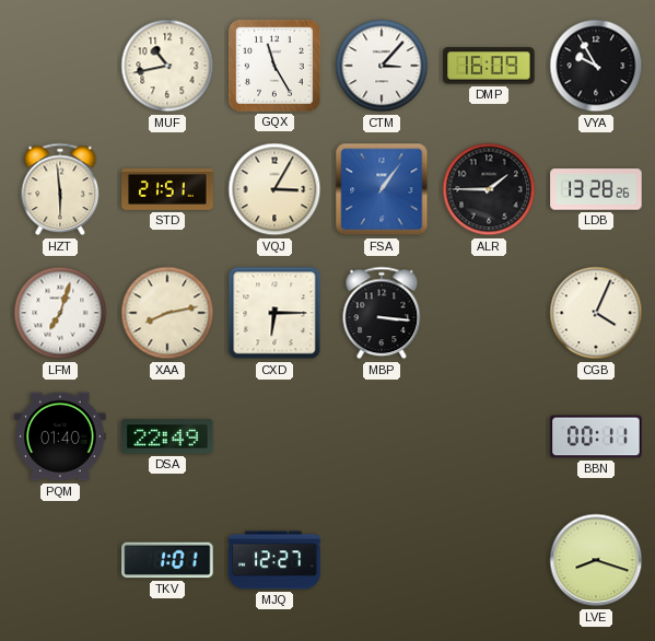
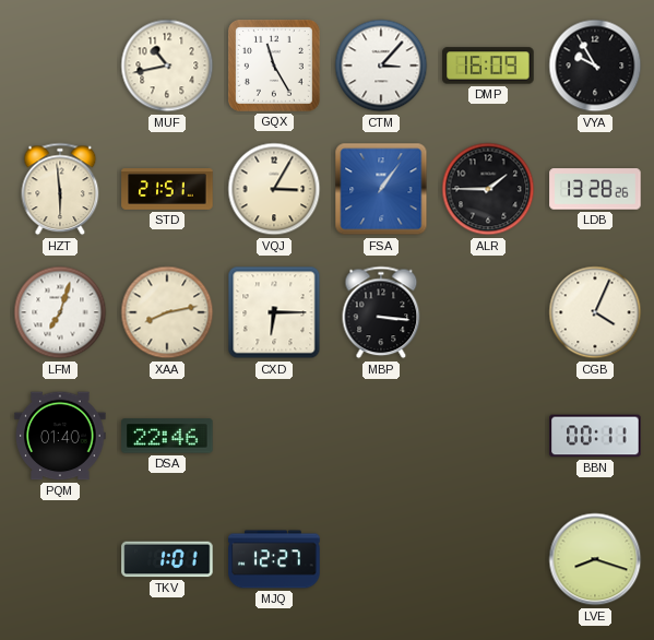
DSA: 22:49 -> 22:46 (167, 436)
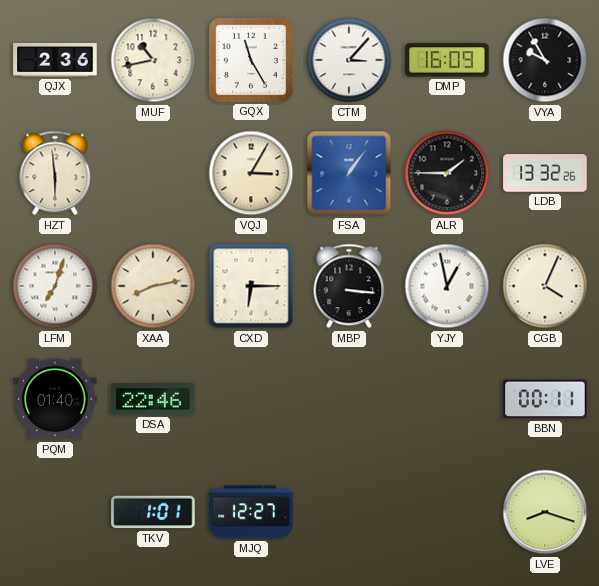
QJX: none -> 2:36 (55, 60)
STD: 21:51 -> none (167, 190)
LDB: 13:28 -> 13:32 (545, 173)
YJY: none -> 12:58 (447, 286)
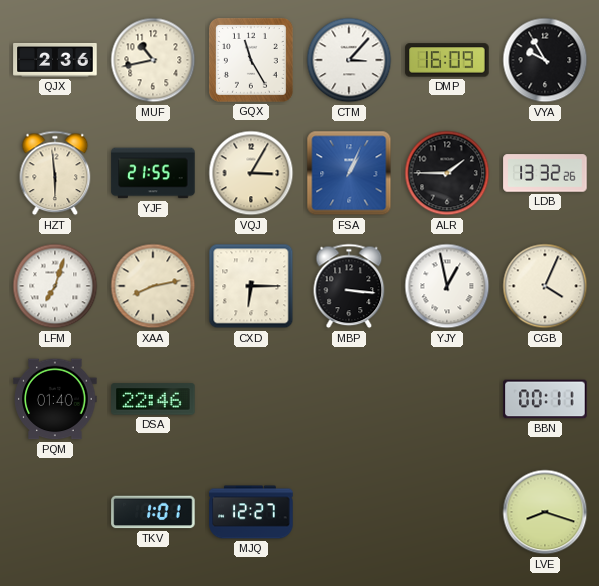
YJF: none -> 21:55 (153, 173)
FSA: 1:06 -> 1:04 (349, 173)
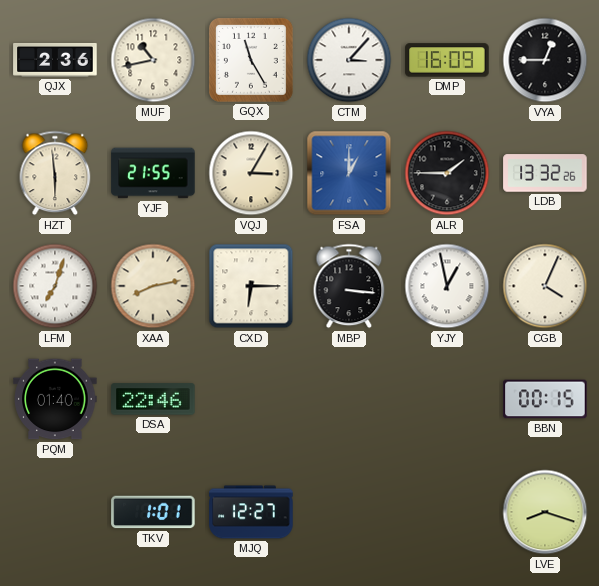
VYA: 9:55 -> 12:45 (545, 60)
FSA: 1:04 -> 1:00 (349, 173)
BBN: 00:11 -> 00:15 (545, 399)
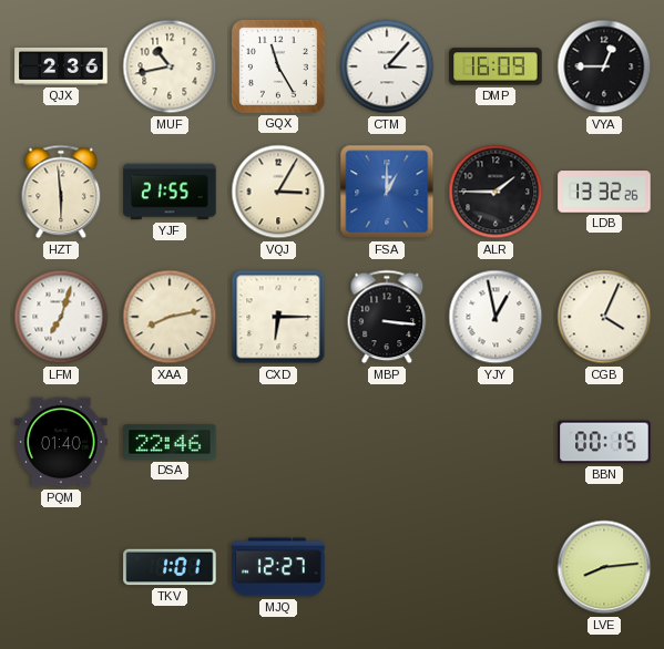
LVE: 8:18 -> 8:14 (604, 567)
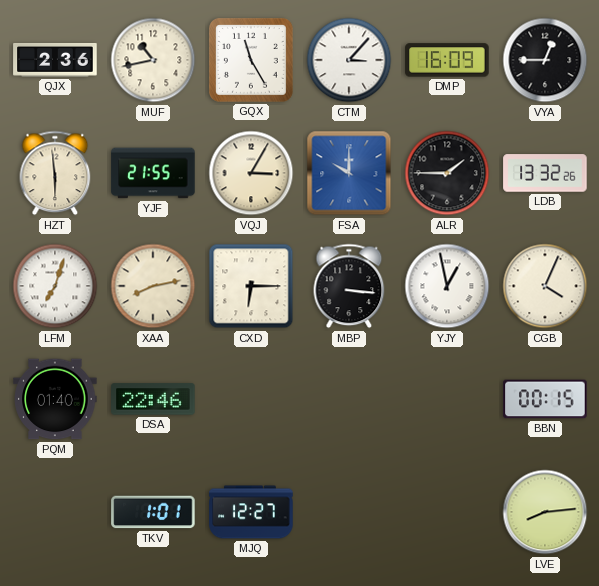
FSA: 1:00 -> 10:00 (349, 173)
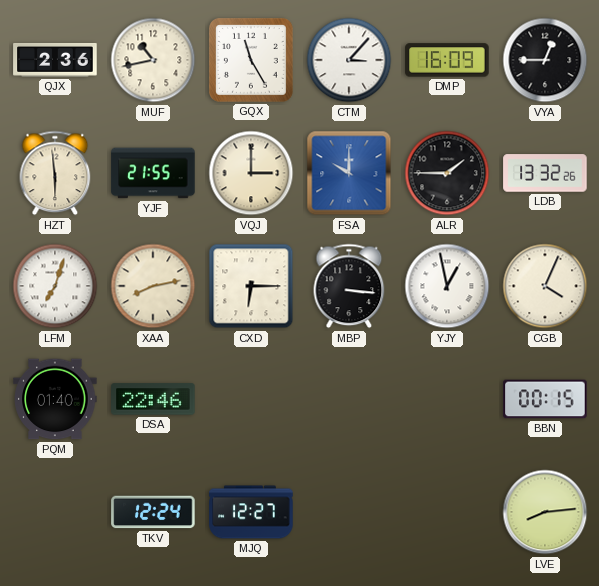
VQJ: 3:05 -> 3:00 (251, 173)
TKV: 1:01 -> 12:24 (153, 512)
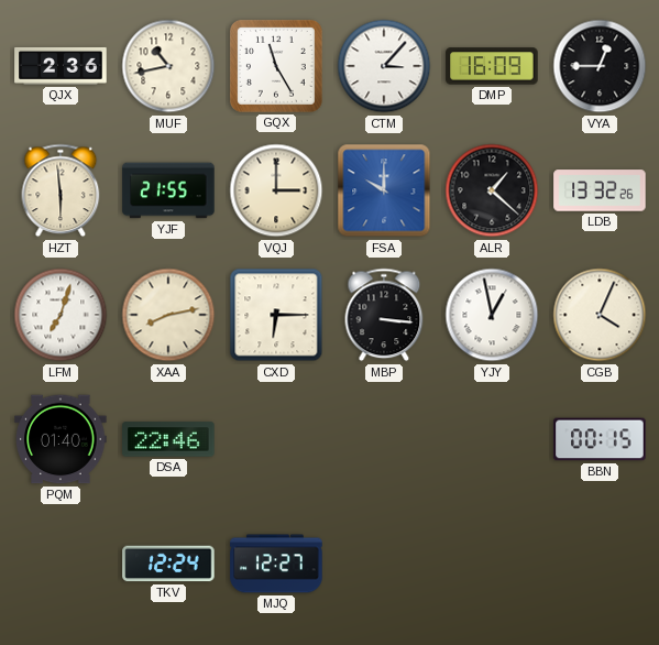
ALR: 1:45 -> 1:22 (492, 190)
LVE: 8:14 -> none (545, 512)
